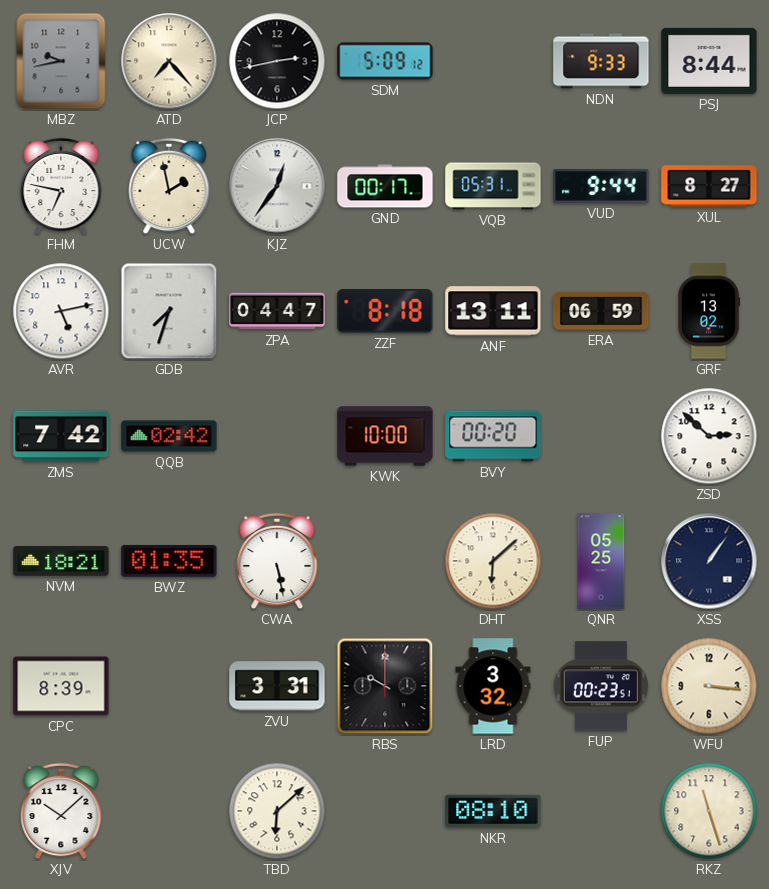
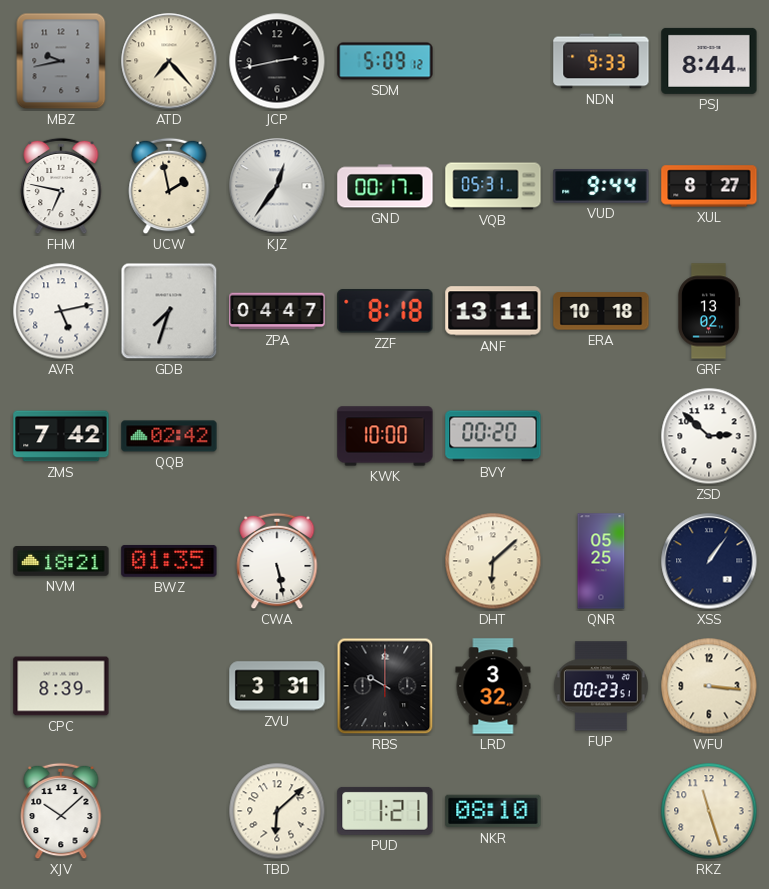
ERA: 06:59 -> 10:18 (601, 311)
PUD: none -> 1:21 (385, 811)
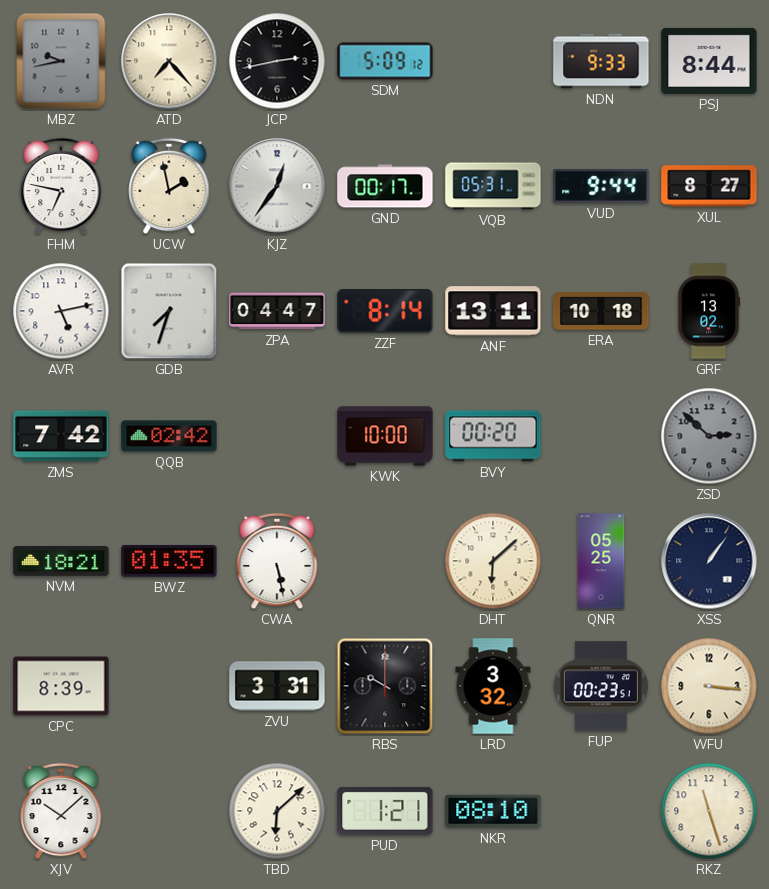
ZZF: 8:18 -> 8:14 (385, 311)
ZSD dial: white -> grey (709, 436)
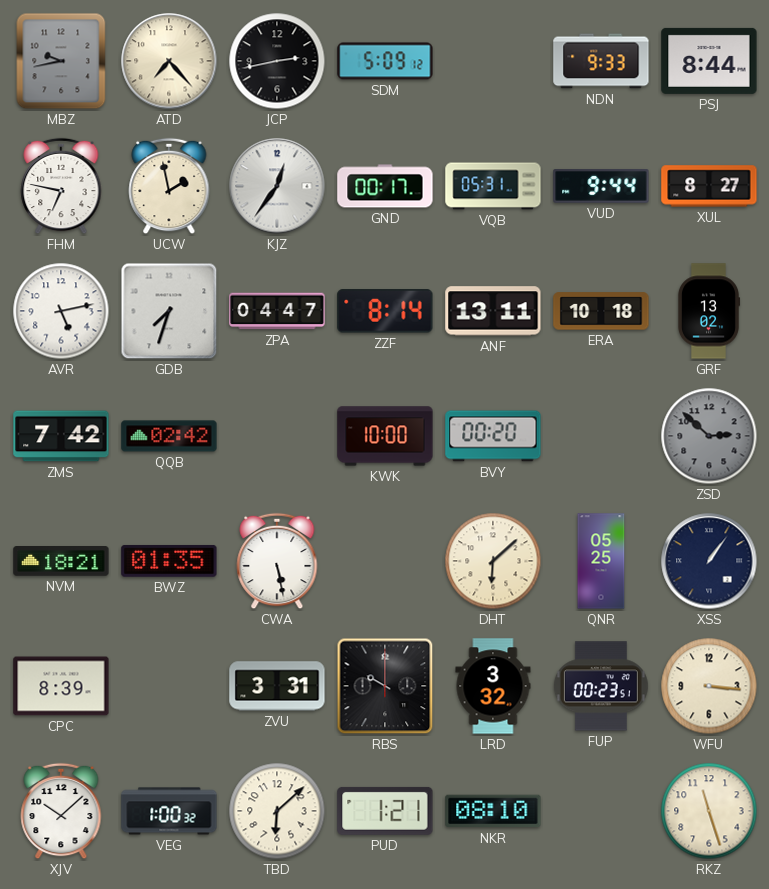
VEG: none -> 1:00 (169, 811)
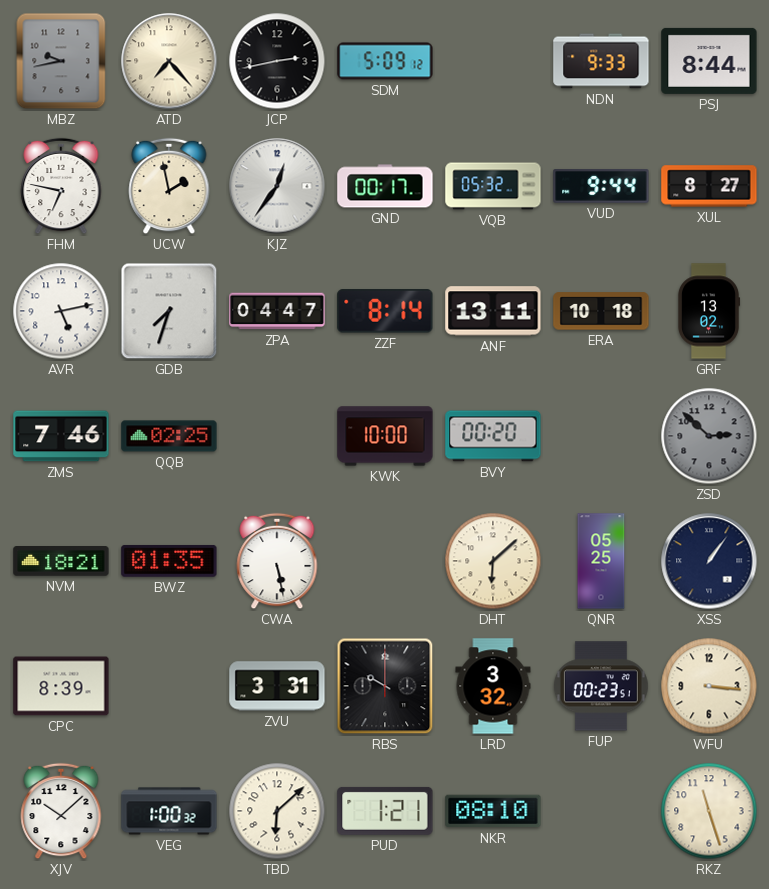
VQB: 05:31 -> 05:32 (493, 186)
ZMS: 7:42 -> 7:46 (61, 436)
QQB: 02:42 -> 02:25 (169, 436)
